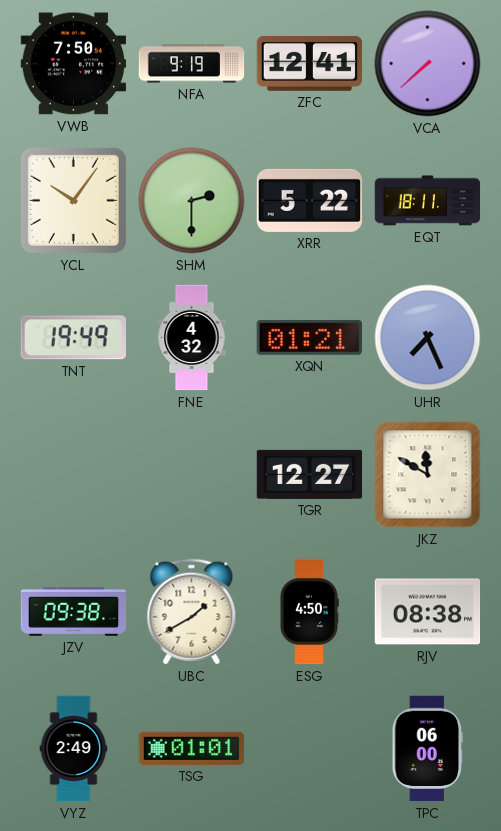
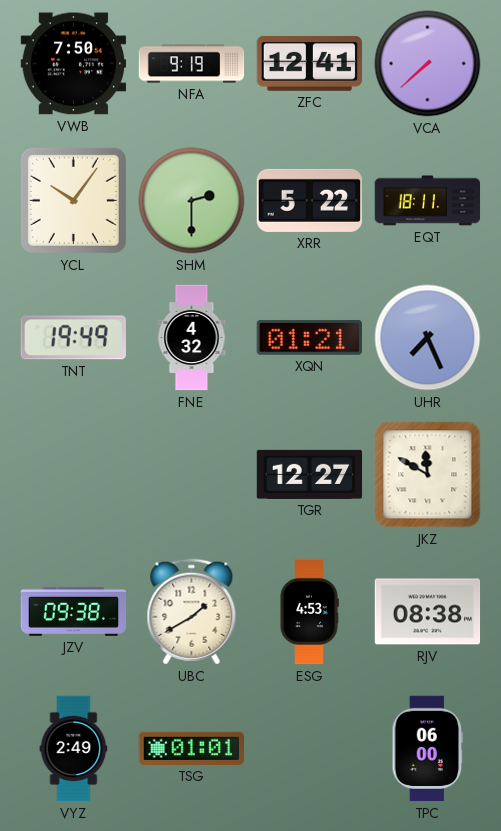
ESG: 4:50 -> 4:53 (309, 612)
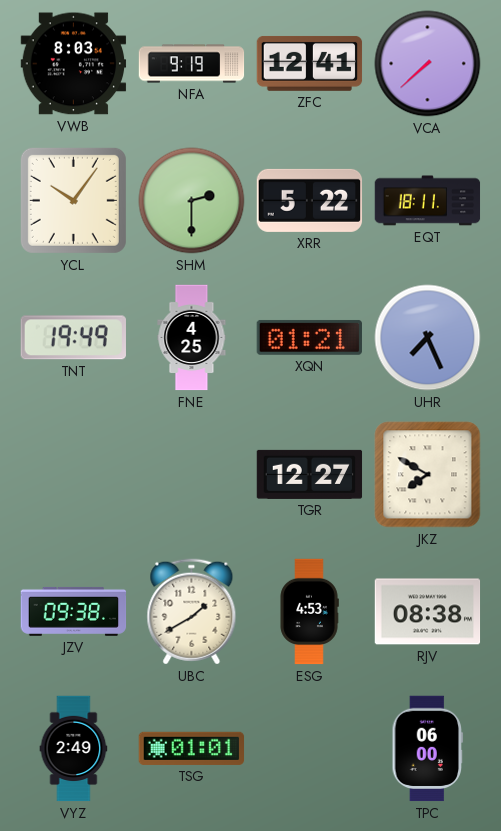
VWB: 7:50 -> 8:03 (74, 64)
FNE: 4:32 -> 4:25 (192, 338)
JKZ: 11:50 -> 7:50 (428, 475)
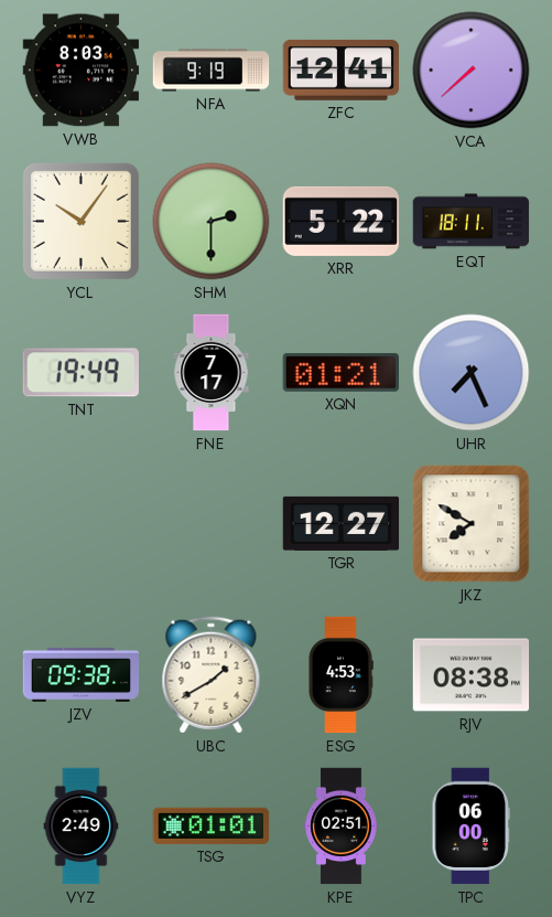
FNE: 4:25 -> 7:17 (212, 373)
KPE: none -> 02:51 (342, 827)
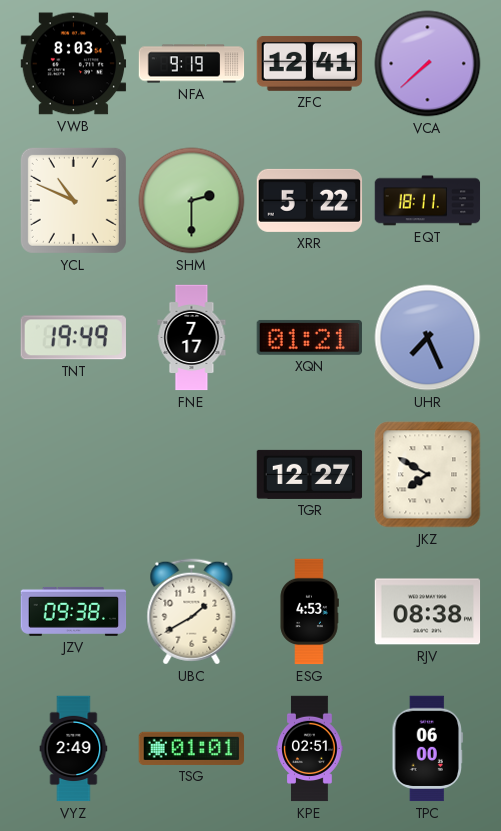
YCL: 10:06 -> 10:49 (73, 200)
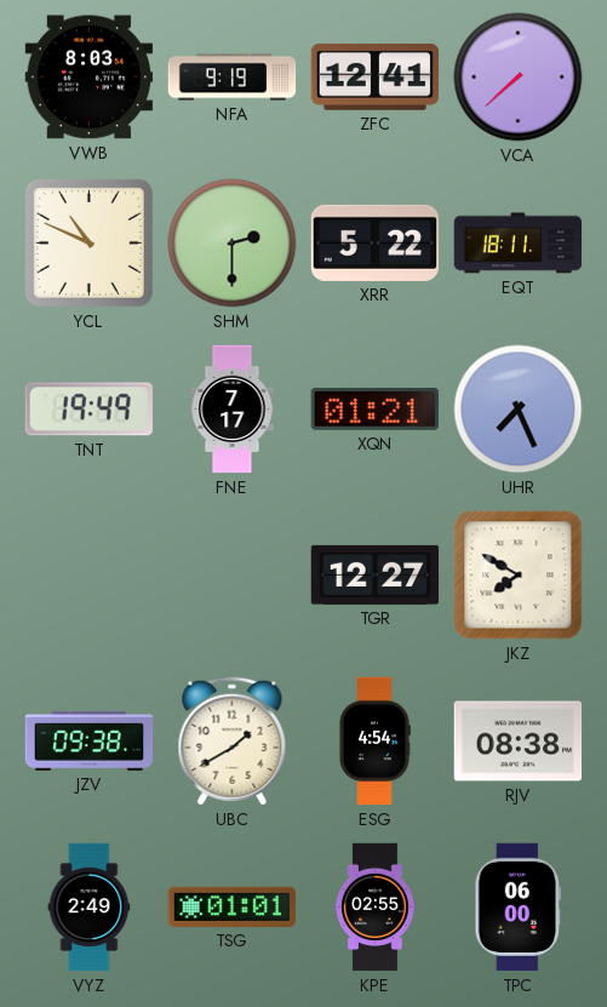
ESG: 4:53 -> 4:54 (374, 742)
KPE: 02:51 -> 02:55 (376, 908)
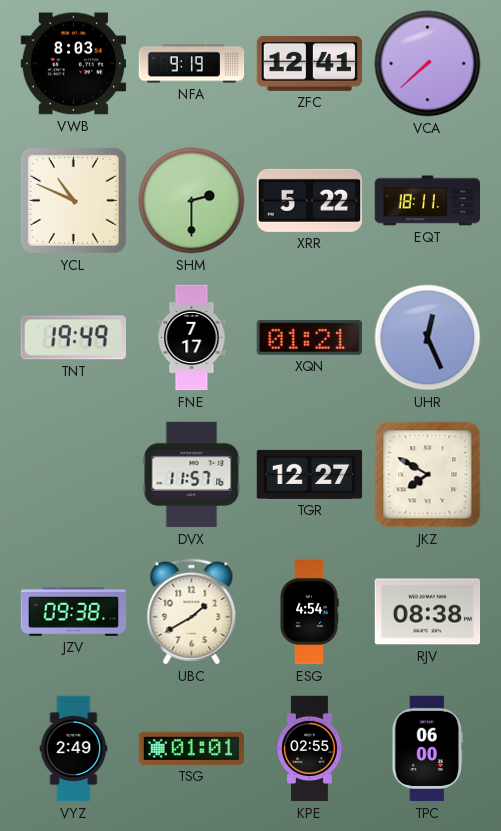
UHR: 7:26 -> 12:26 (428, 338)
DVX: none -> 11:57 (192, 475)
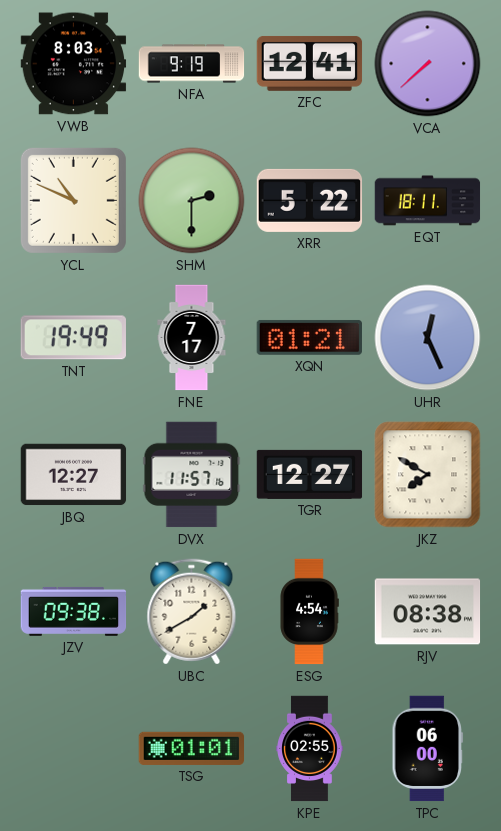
JBQ: none -> 12:27 (74, 475)
VYZ: 2:49 -> none (74, 749)
